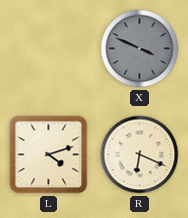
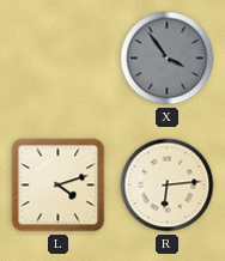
X: 3:49 -> 3:54 (168, 59)
R: 6:19 -> 6:14 (168, 186)
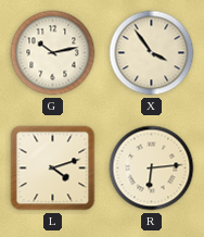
G: none -> 10:13 (53, 53)
X dial: grey -> cream (152, 53)
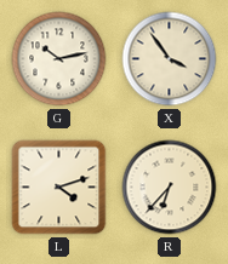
R: 6:14 -> 6:37 (170, 188)
